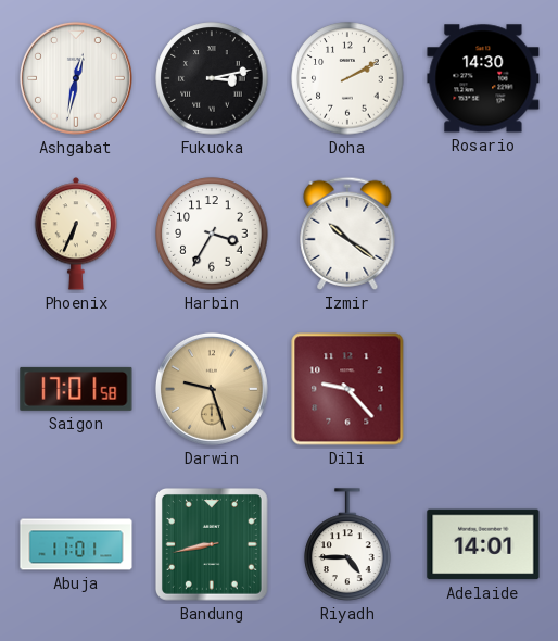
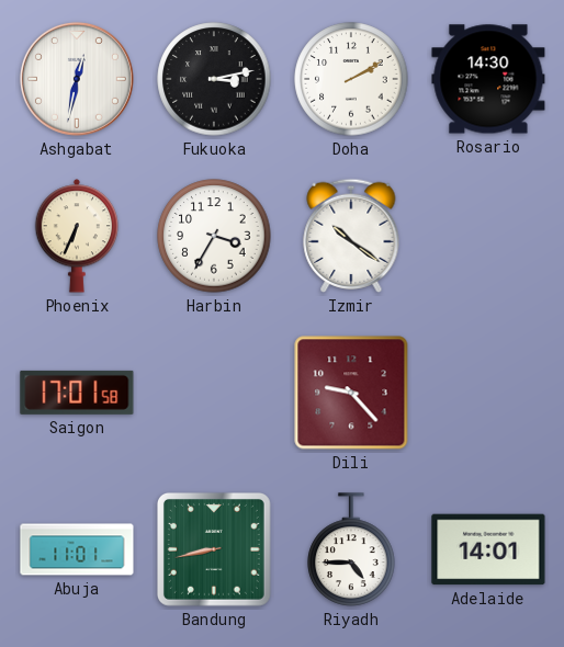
Darwin: 9:27 -> none (212, 389)
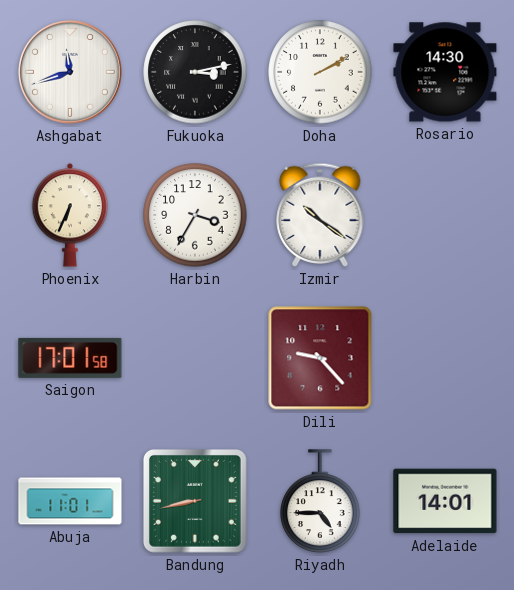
Ashgabat: 12:32 -> 11:42 (70, 72)
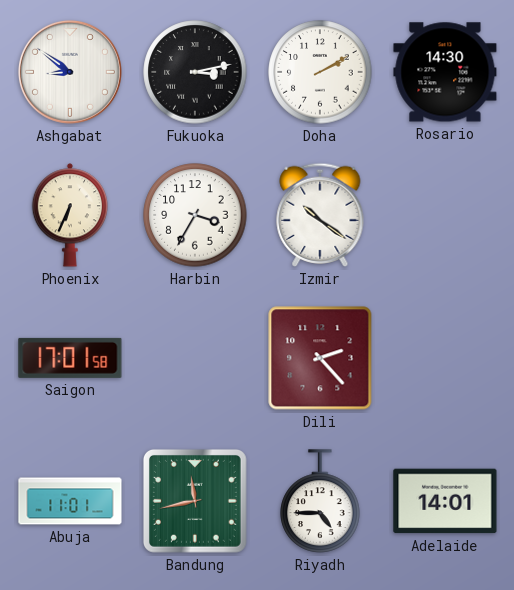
Ashgabat: 11:42 -> 8:51 (70, 72)
Dili: 9:23 -> 2:23 (320, 358)
Bandung: 8:43 -> 11:43 (195, 501)
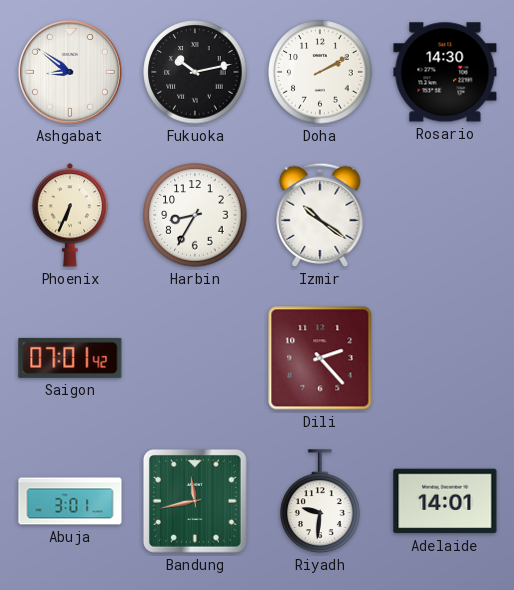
Fukuoka: 3:13 -> 10:13 (195, 72)
Harbin: 3:35 -> 8:35 (195, 215)
Saigon: 17:01 -> 07:01 (70, 358)
Abuja: 11:01 -> 3:01 (70, 501)
Riyadh: 4:45 -> 9:31 (320, 501)
